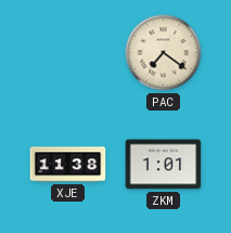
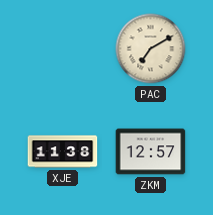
PAC: 7:21 -> 7:10 (151, 49)
ZKM: 1:01 -> 12:57 (151, 152)
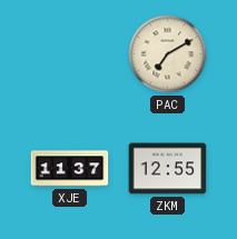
XJE: 11:38 -> 11:37 (70, 169)
ZKM: 12:57 -> 12:55 (168, 169)
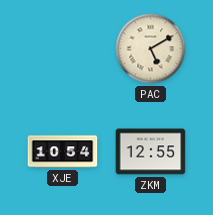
PAC: 7:10 -> 5:10 (151, 49)
XJE: 11:37 -> 10:54 (63, 152)
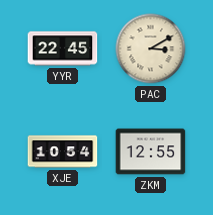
YYR: none -> 22:45 (63, 49)
PAC: 5:10 -> 3:10 (151, 49)
